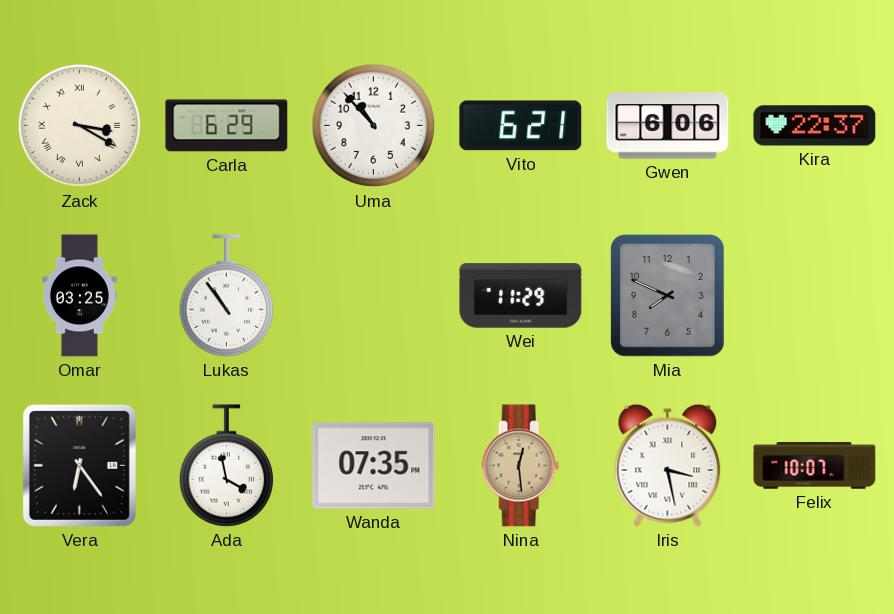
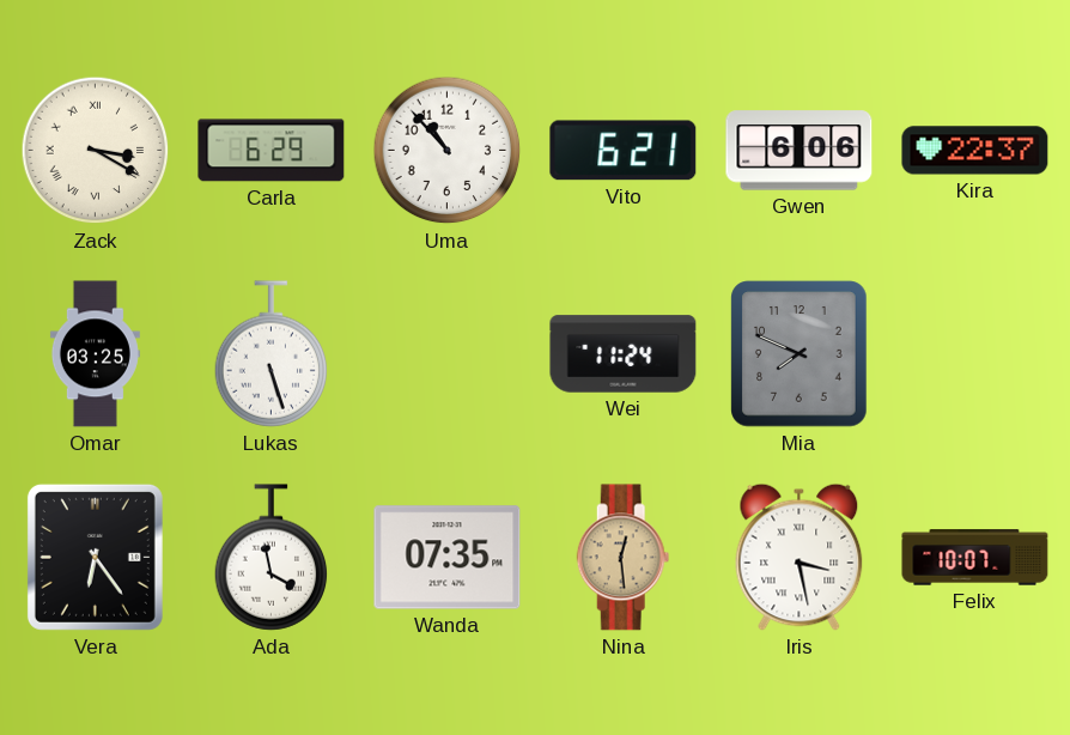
Lukas: 10:54 -> 5:27 (272, 354)
Wei: 11:29 -> 11:24 (624, 354)
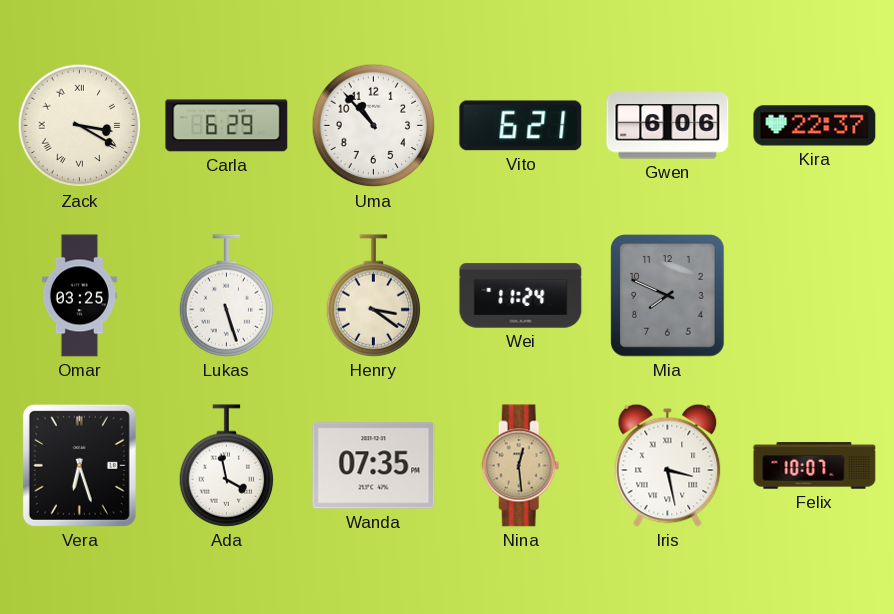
Henry: none -> 3:21 (374, 296)
Vera: 6:24 -> 6:27 (79, 465)
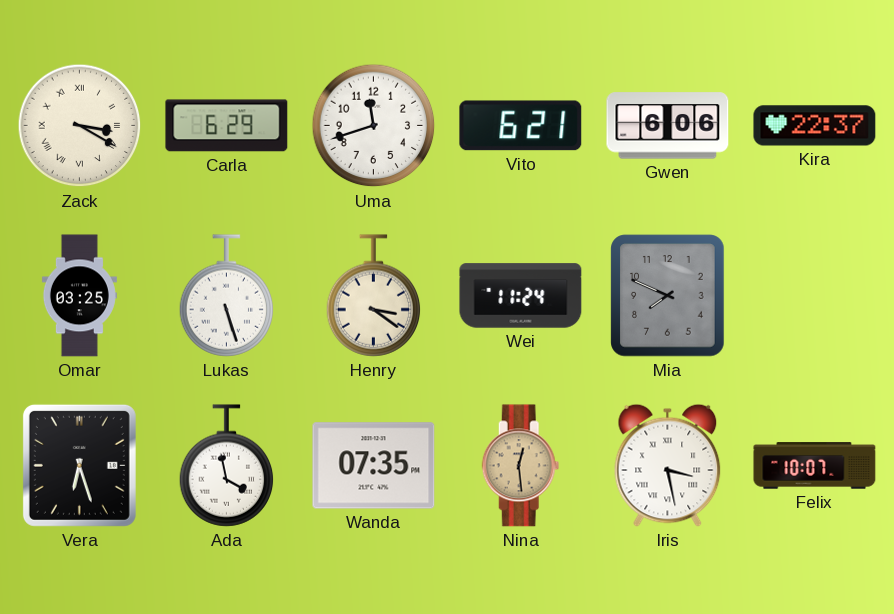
Uma: 10:53 -> 11:42 (374, 126)
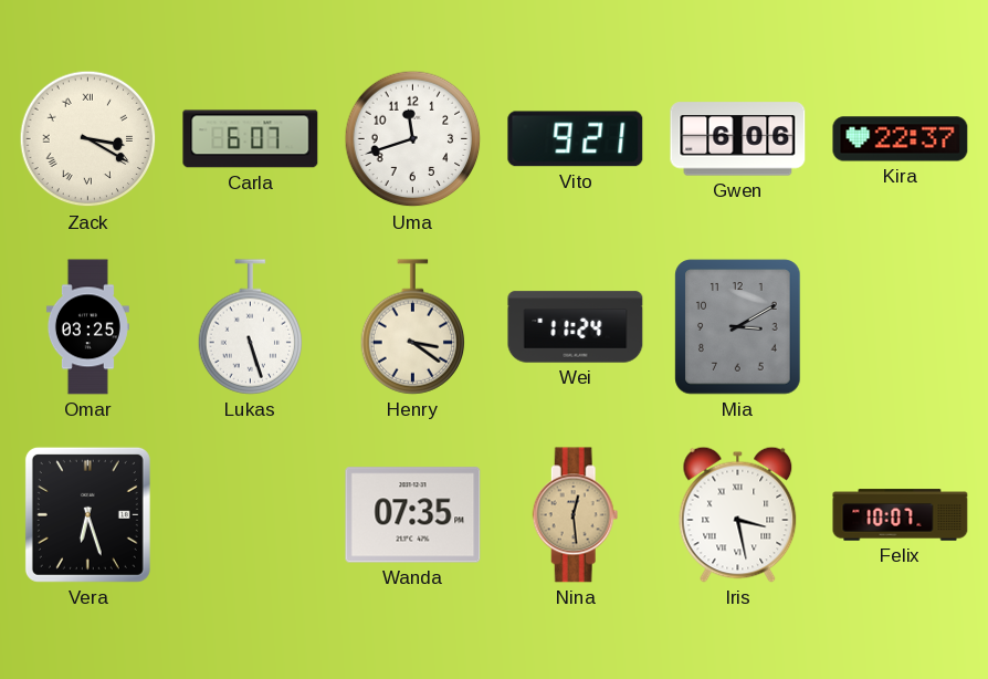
Carla: 6:29 -> 6:07 (251, 139)
Vito: 6:21 -> 9:21 (576, 139)
Mia: 7:49 -> 3:10 (738, 327)
Ada: 3:58 -> none (227, 466)
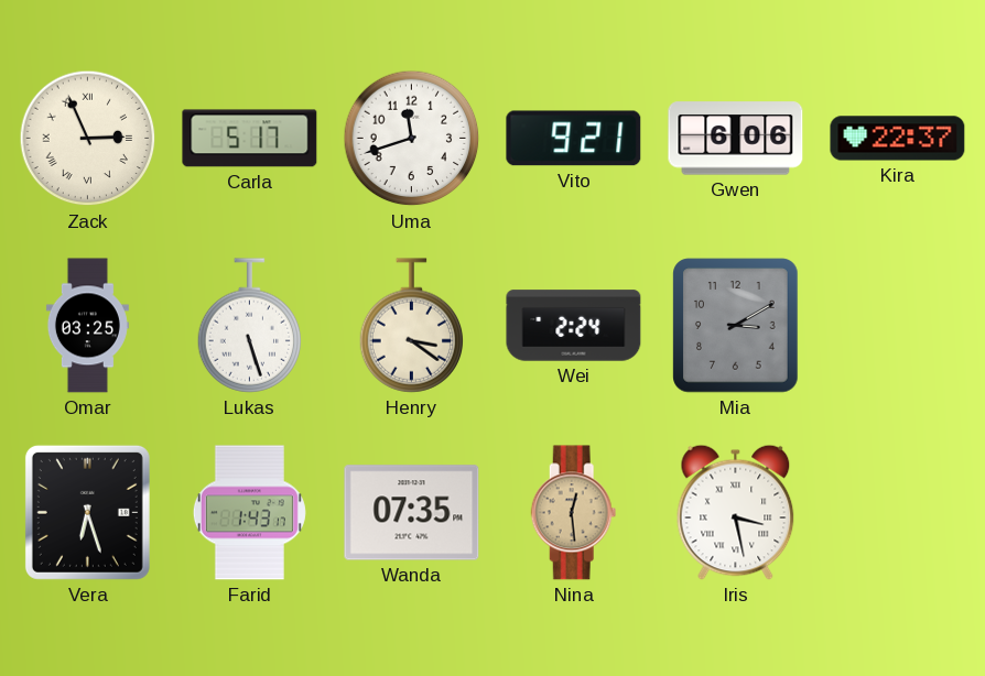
Zack: 3:20 -> 2:56 (88, 139)
Carla: 6:07 -> 5:17 (250, 139)
Wei: 11:24 -> 2:24 (574, 326)
Farid: none -> 1:43 (249, 513)
Felix: 10:07 -> none (901, 515)
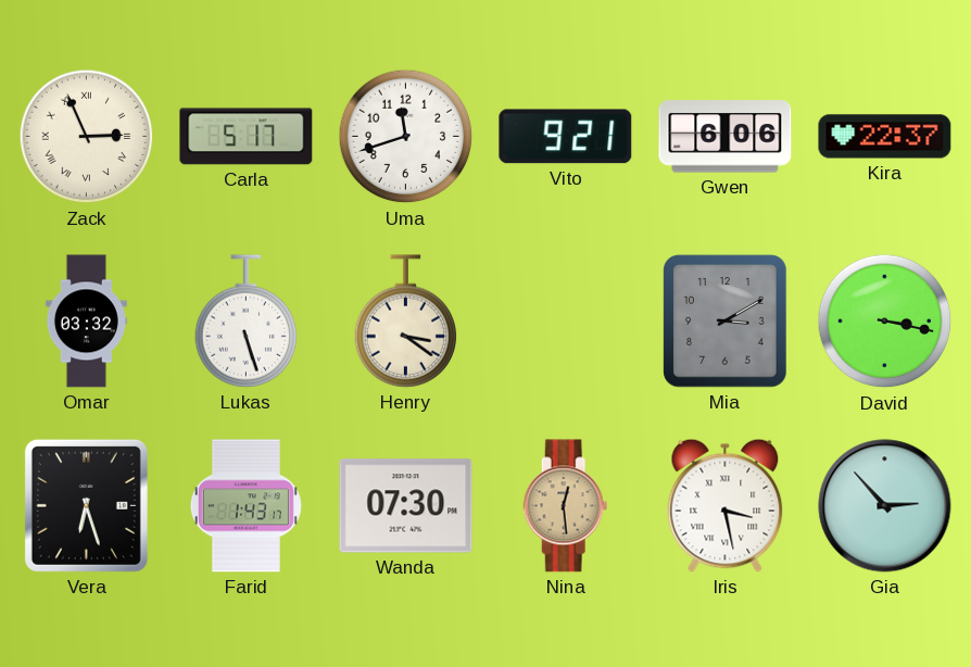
Omar: 03:25 -> 03:32 (86, 322)
Wei: 2:24 -> none (574, 326)
David: none -> 3:17 (885, 322)
Wanda: 07:35 -> 07:30 (406, 506)
Gia: none -> 2:53 (885, 506)
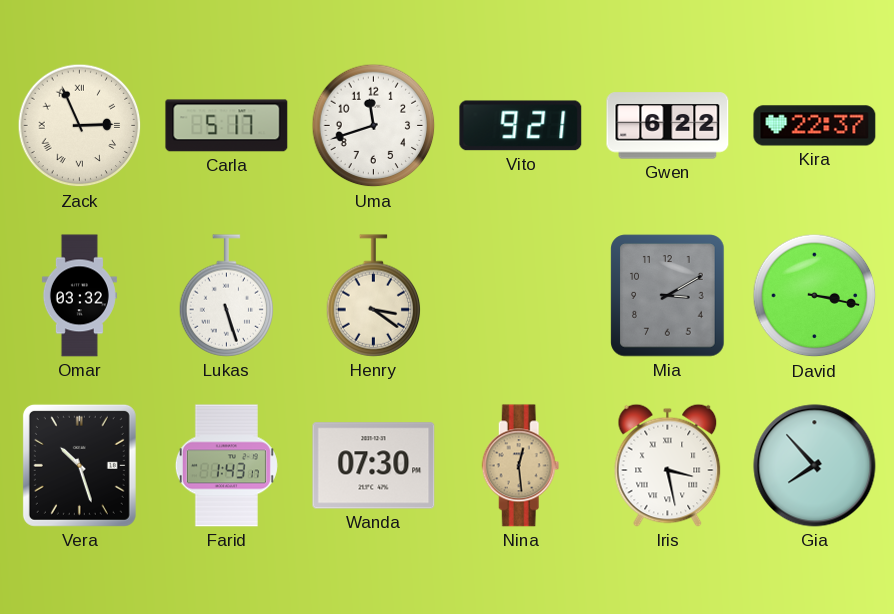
Gwen: 6:06 -> 6:22 (668, 126)
Vera: 6:27 -> 10:27 (79, 465)
Gia: 2:53 -> 7:53 (815, 466)
